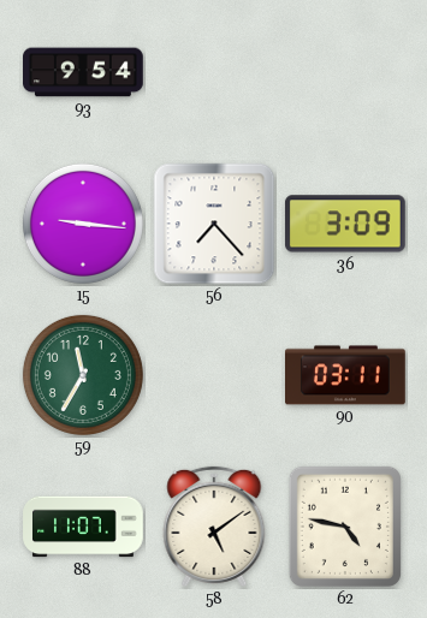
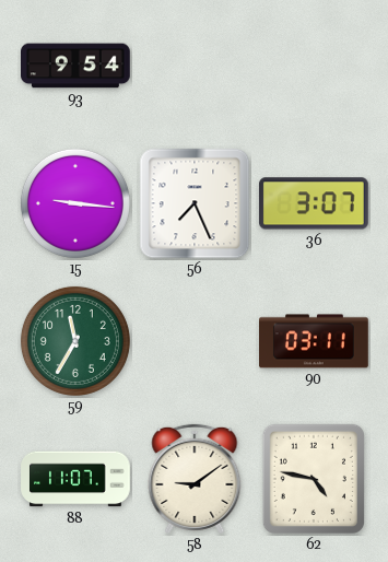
56: 7:23 -> 7:26 (195, 203)
36: 3:09 -> 3:07 (314, 203)
58: 5:09 -> 9:09 (195, 479)
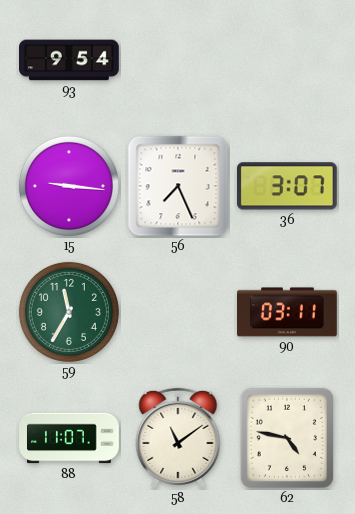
58: 9:09 -> 11:09 (178, 438)
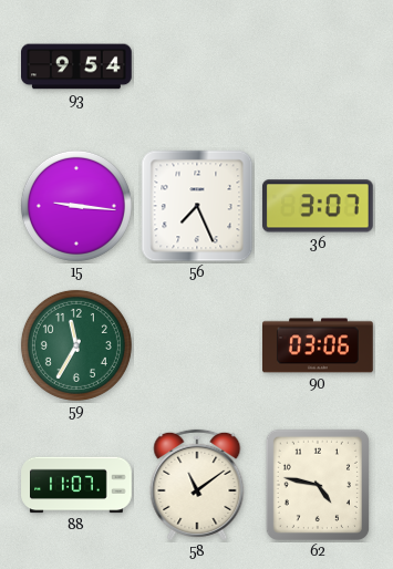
90: 03:11 -> 03:06 (319, 345)
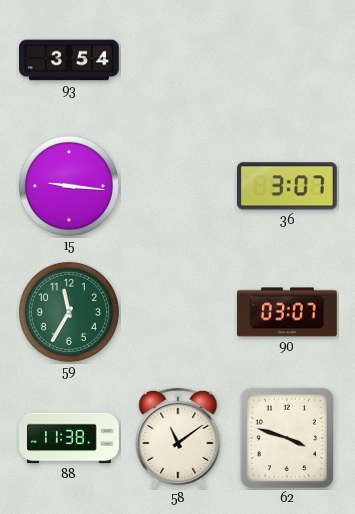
93: 9:54 -> 3:54 (70, 60)
56: 7:26 -> none (197, 206)
90: 03:06 -> 03:07 (288, 312)
88: 11:07 -> 11:38 (69, 438)
62: 4:47 -> 3:48 (287, 438)
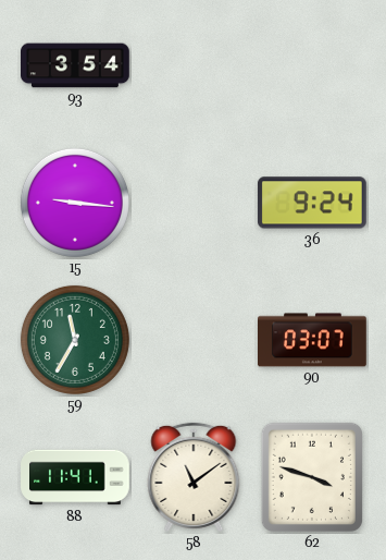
36: 3:07 -> 9:24 (312, 203)
88: 11:38 -> 11:41 (75, 477)
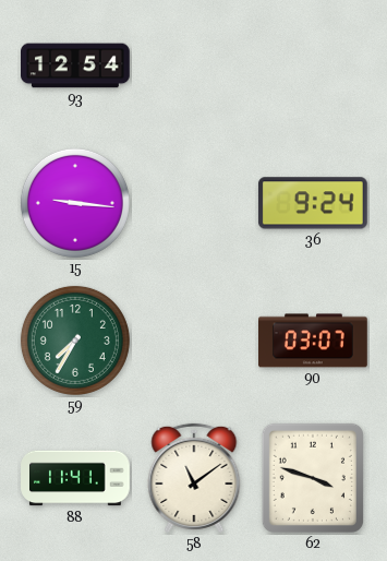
93: 3:54 -> 12:54 (76, 65)
59: 11:35 -> 7:35 (75, 341)
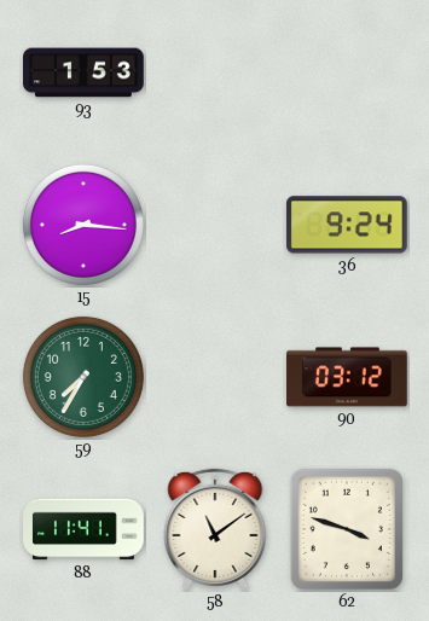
93: 12:54 -> 1:53 (85, 72)
15: 9:16 -> 8:16 (83, 225)
90: 03:07 -> 03:12 (348, 377)
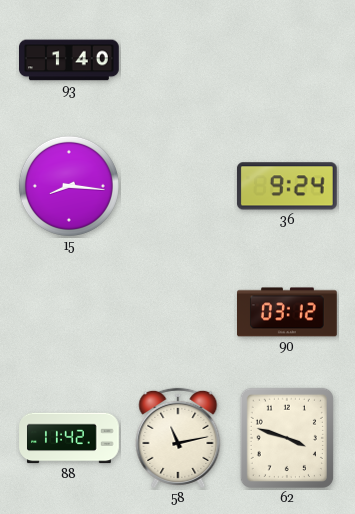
93: 1:53 -> 1:40 (70, 60)
59: 7:35 -> none (83, 377)
88: 11:41 -> 11:42 (69, 438)
58: 11:09 -> 11:13 (178, 438)
